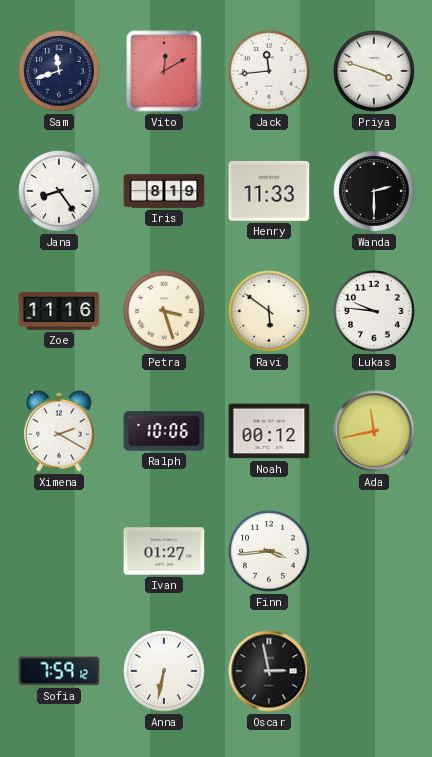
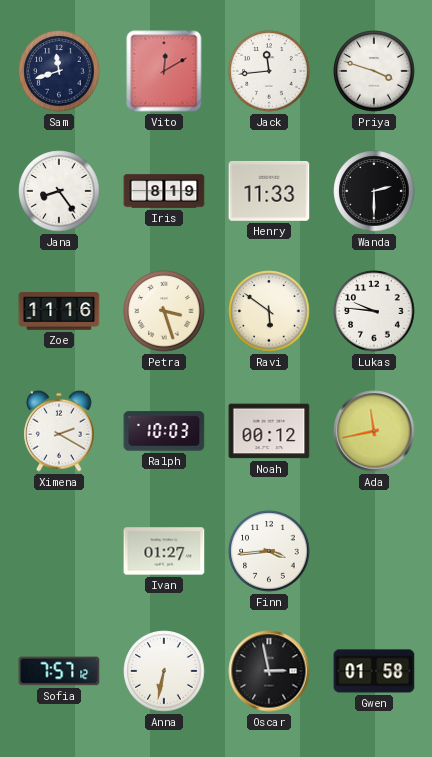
Ralph: 10:06 -> 10:03 (164, 431)
Sofia: 7:59 -> 7:57 (59, 671)
Gwen: none -> 01:58 (374, 671)
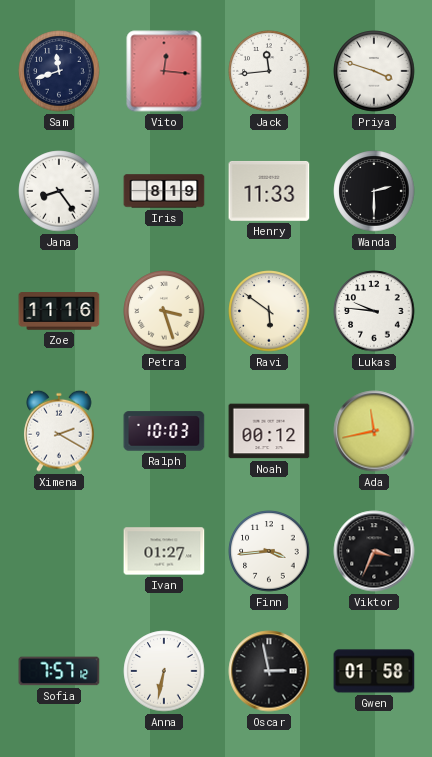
Vito: 12:10 -> 12:16 (164, 71)
Viktor: none -> 3:34 (374, 551)
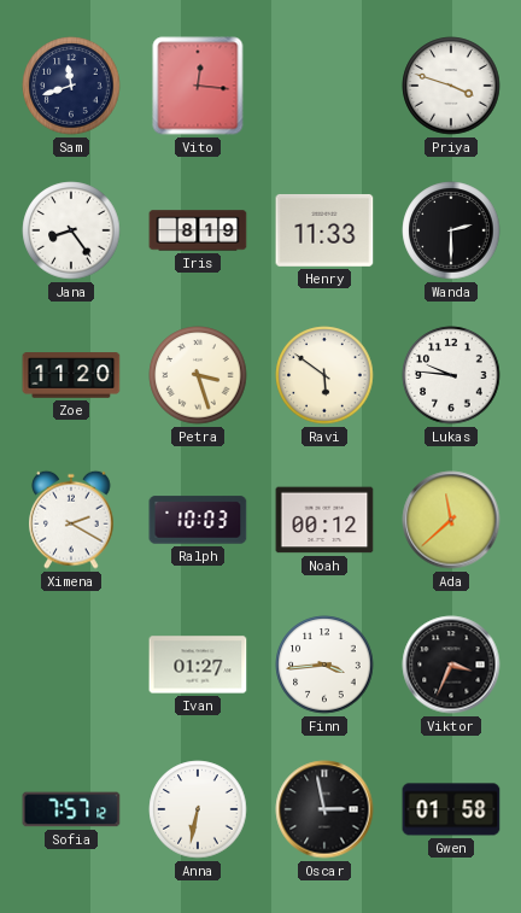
Jack: 11:44 -> none (269, 71)
Zoe: 11:16 -> 11:20 (71, 375)
Ada: 11:43 -> 11:38 (451, 520)
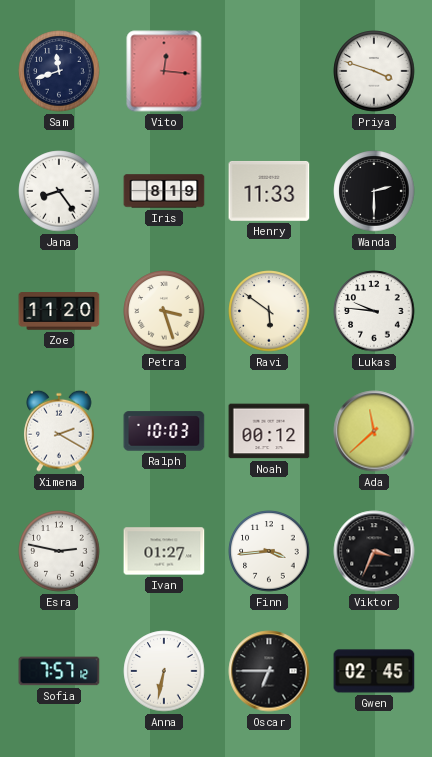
Esra: none -> 2:47 (59, 551)
Oscar: 2:58 -> 6:45 (269, 671)
Gwen: 01:58 -> 02:45 (374, 671)
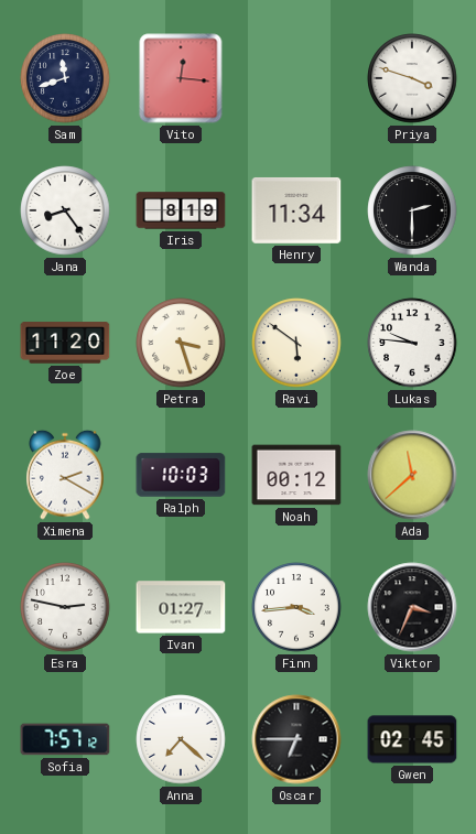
Henry: 11:33 -> 11:34 (296, 210)
Anna: 6:32 -> 7:22 (181, 739)
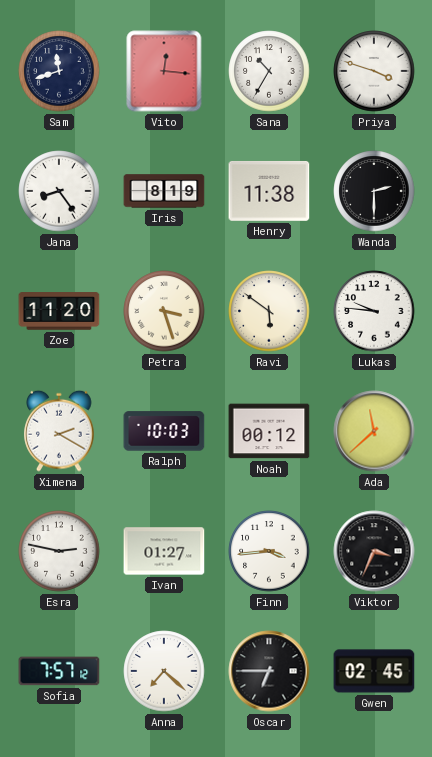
Sana: none -> 10:35 (269, 71)
Henry: 11:34 -> 11:38 (269, 191)
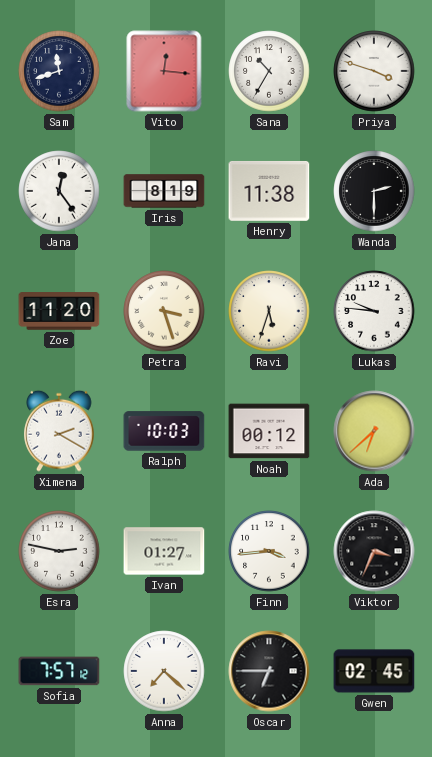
Jana: 8:24 -> 12:24 (59, 191)
Ravi: 5:51 -> 5:33 (269, 311)
Ada: 11:38 -> 6:38 (374, 431)
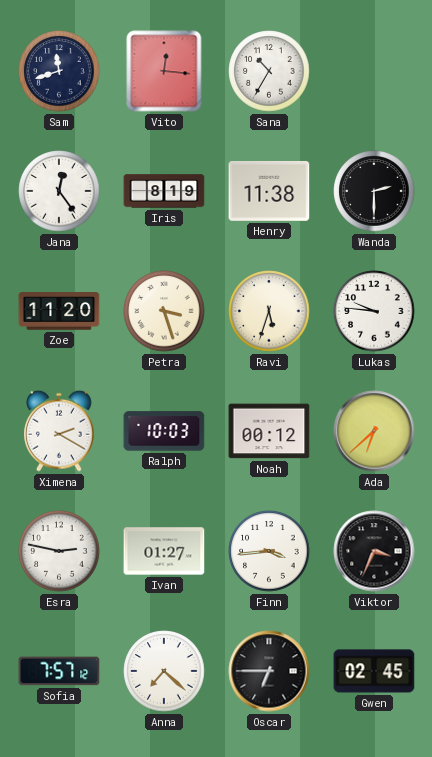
Priya: 3:48 -> none (374, 71)
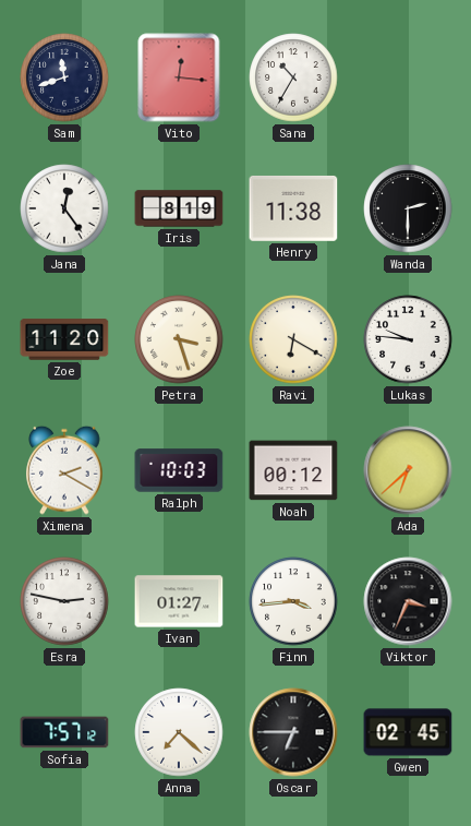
Ravi: 5:33 -> 6:20 (293, 339)
